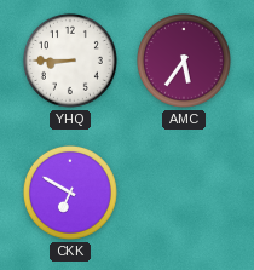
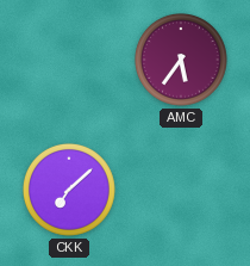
YHQ: 8:45 -> none (70, 61)
CKK: 6:50 -> 7:08 (69, 190)
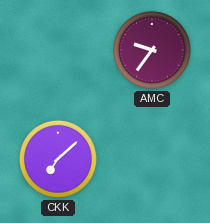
AMC: 5:36 -> 9:36 (152, 50)
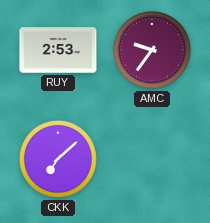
RUY: none -> 2:53 (58, 50)
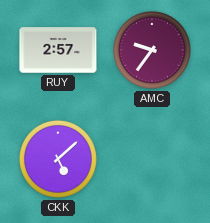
RUY: 2:53 -> 2:57 (58, 50)
CKK: 7:08 -> 5:08 (58, 159)
